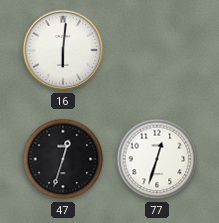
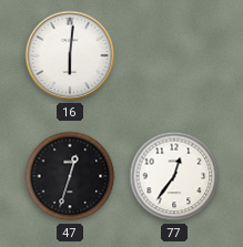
77: 12:33 -> 12:36 (174, 176)
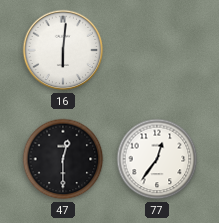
47: 12:33 -> 12:30 (63, 159)
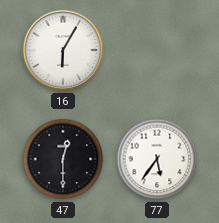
16: 6:01 -> 6:05 (63, 50)
77: 12:36 -> 5:36 (157, 159)
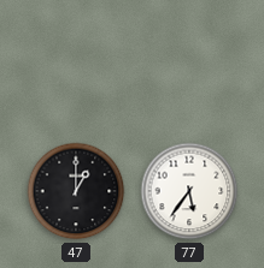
16: 6:05 -> none (63, 50)
47: 12:30 -> 1:00 (76, 191)
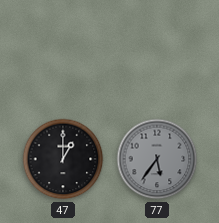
77 dial: white -> grey (157, 159)
